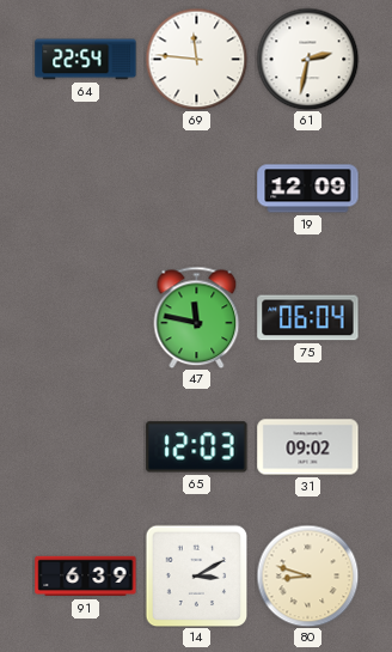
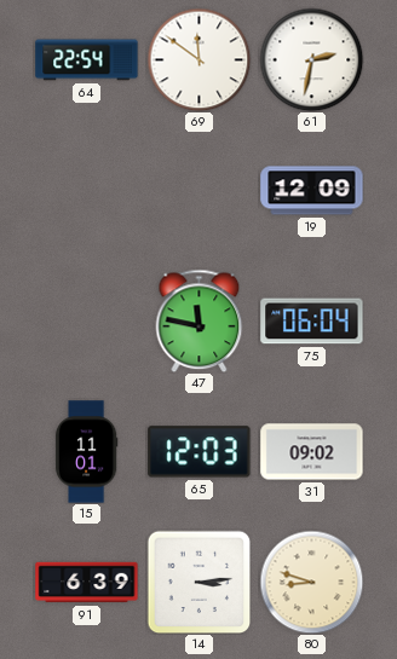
69: 11:46 -> 11:51 (198, 59)
15: none -> 11:01 (86, 452)
14: 3:10 -> 3:14 (198, 582)
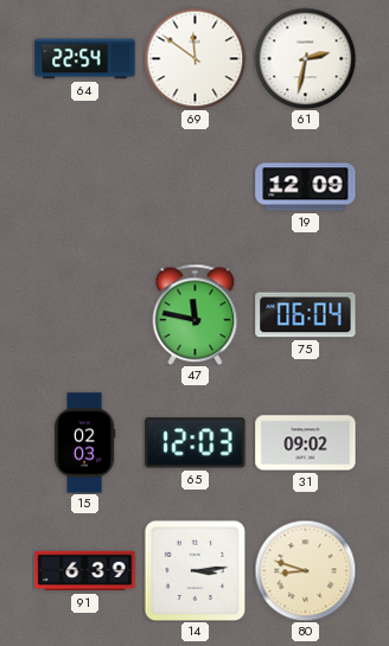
15: 11:01 -> 02:03 (84, 443)
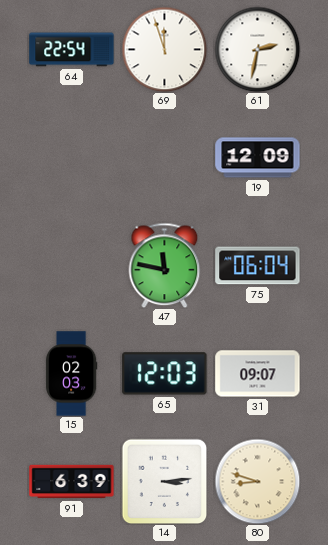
69: 11:51 -> 11:57 (164, 49)
31: 09:02 -> 09:07 (258, 374)
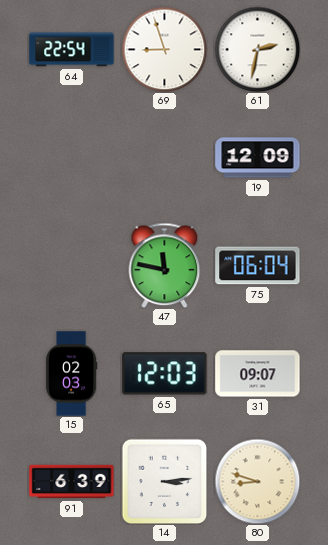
69: 11:57 -> 8:57 (164, 49)
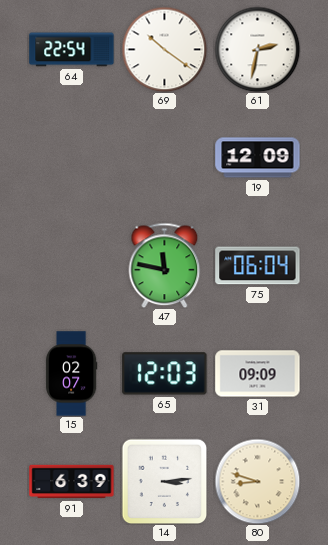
69: 8:57 -> 10:21 (164, 49)
15: 02:03 -> 02:07 (71, 374)
31: 09:07 -> 09:09 (258, 374)
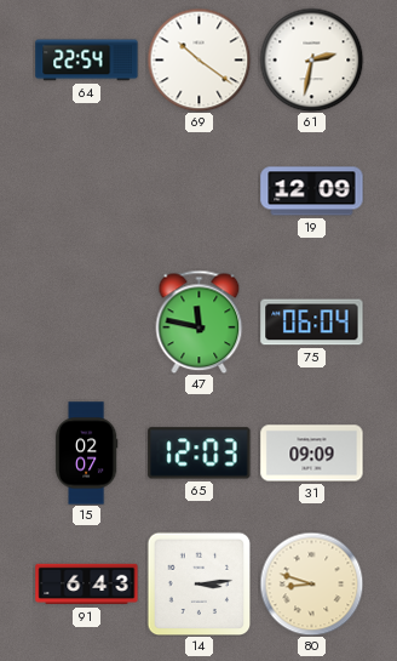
91: 6:39 -> 6:43 (87, 585)
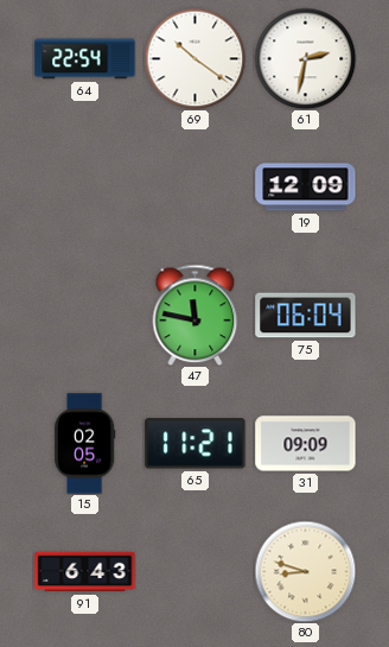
15: 02:07 -> 02:05 (84, 444)
65: 12:03 -> 11:21 (196, 444)
14: 3:14 -> none (198, 583)
